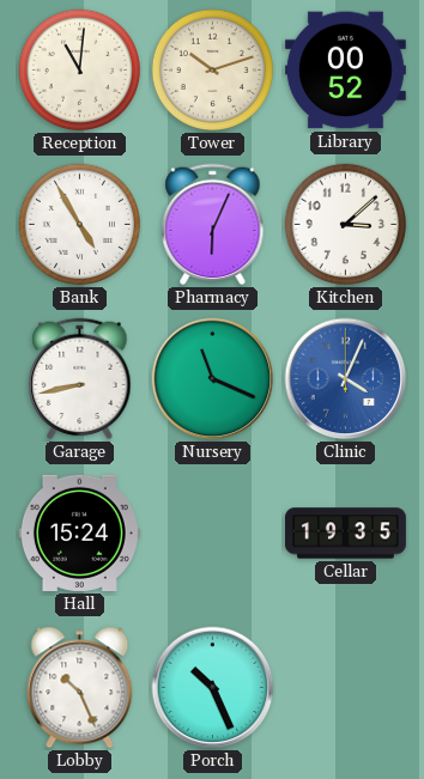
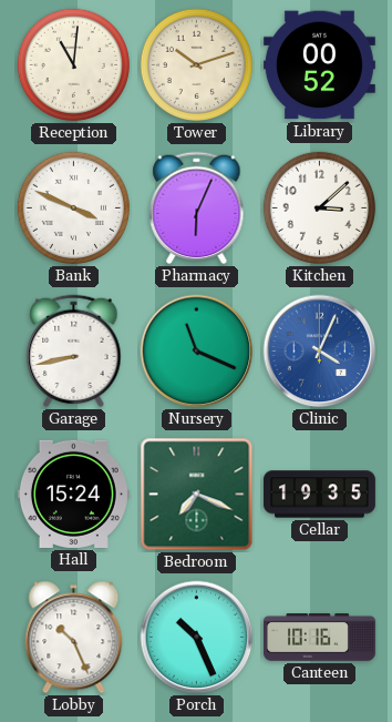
Bank: 4:55 -> 3:49 (73, 207)
Bedroom: none -> 7:19 (197, 495)
Canteen: none -> 10:16 (319, 638)
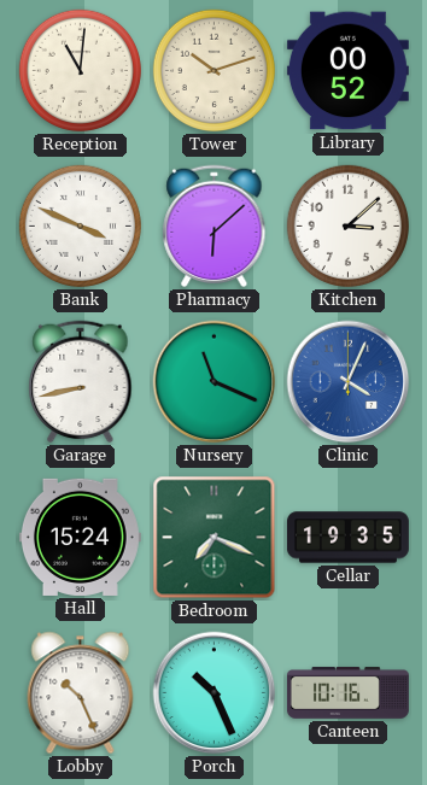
Pharmacy: 6:04 -> 6:08 (215, 227)
